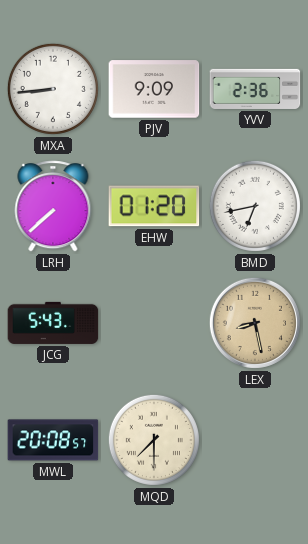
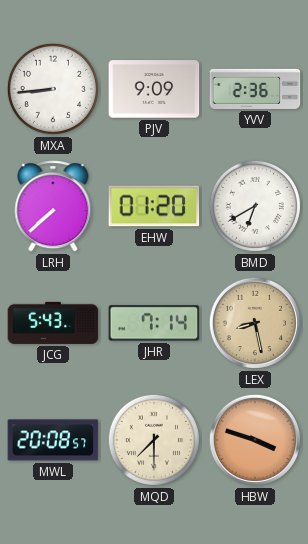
BMD: 6:43 -> 6:40 (255, 206)
JHR: none -> 7:14 (154, 323)
HBW: none -> 3:48 (255, 440)
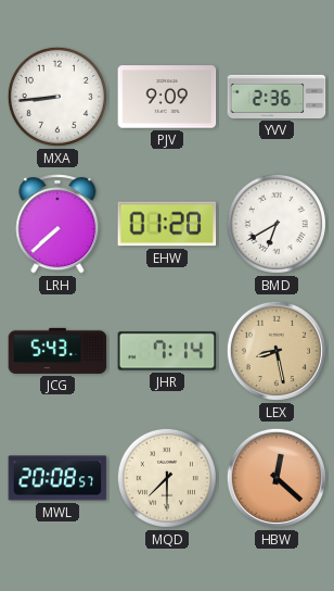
HBW: 3:48 -> 12:22 (277, 478)
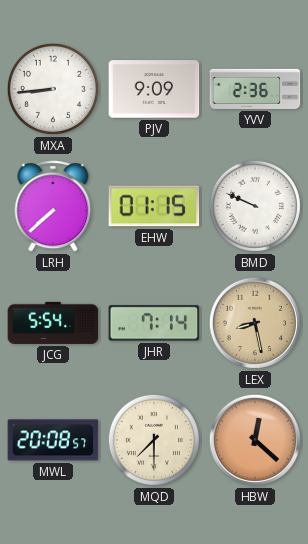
EHW: 01:20 -> 01:15 (154, 206)
BMD: 6:40 -> 9:49 (255, 206)
JCG: 5:43 -> 5:54 (53, 323)
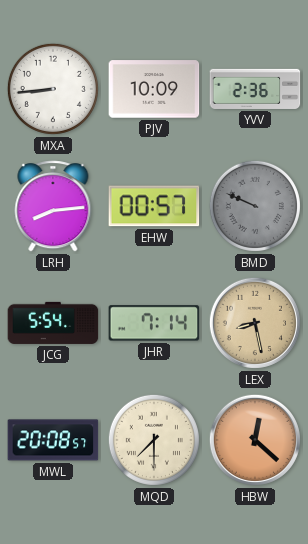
PJV: 9:09 -> 10:09 (154, 89)
LRH: 7:38 -> 8:14 (53, 206)
EHW: 01:15 -> 00:57 (154, 206)
BMD dial: white -> grey (255, 206)
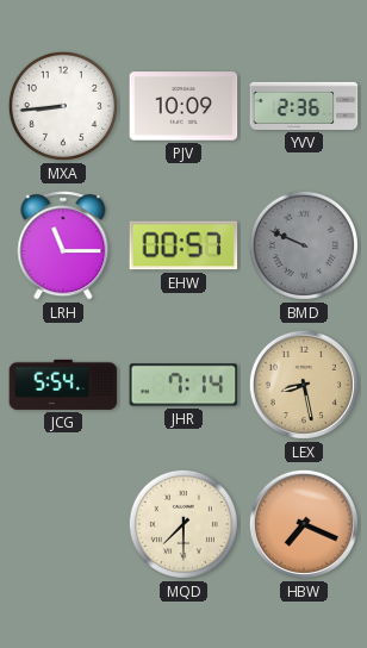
LRH: 8:14 -> 11:15 (63, 245)
MWL: 20:08 -> none (53, 440)
HBW: 12:22 -> 7:19 (304, 524)
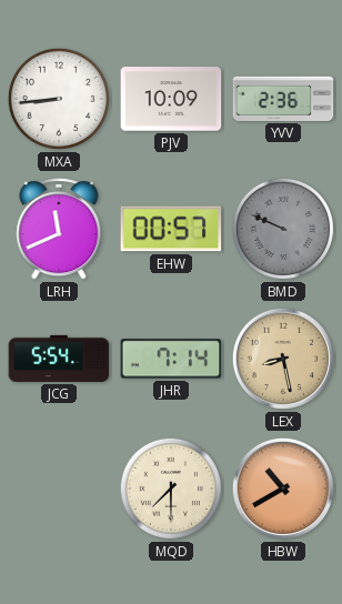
LRH: 11:15 -> 11:41 (59, 229)
HBW: 7:19 -> 10:40 (283, 489)
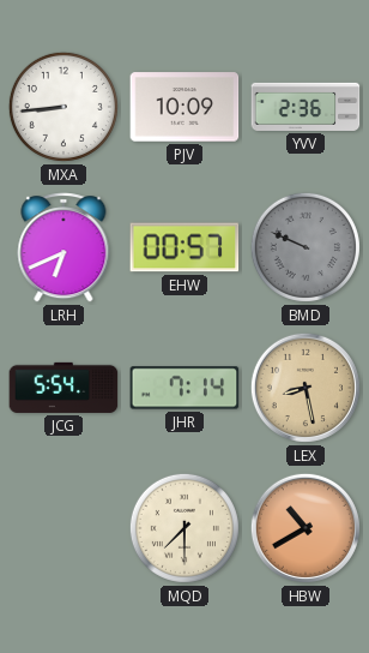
LRH: 11:41 -> 6:41 (63, 247)
